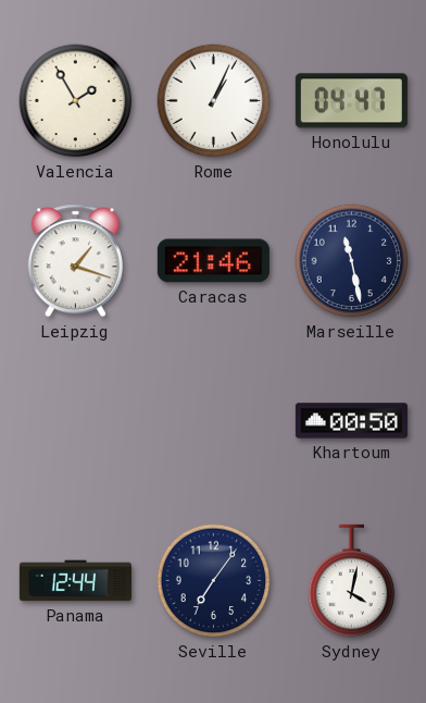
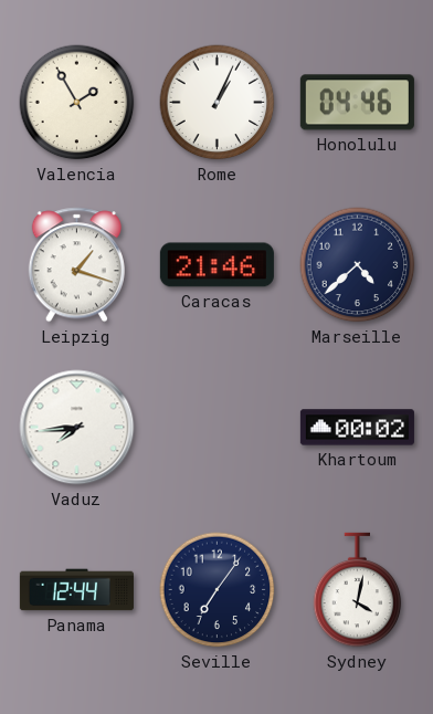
Honolulu: 04:47 -> 04:46 (357, 103)
Marseille: 11:28 -> 4:38 (358, 265)
Vaduz: none -> 7:44 (77, 428)
Khartoum: 00:50 -> 00:02 (357, 428)
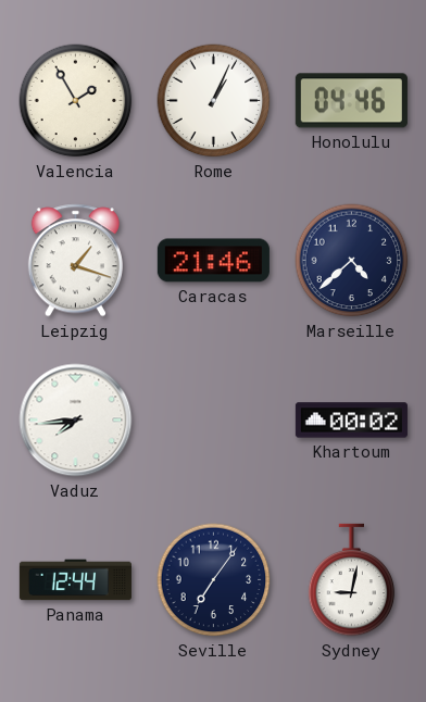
Sydney: 4:02 -> 9:02 (352, 580)
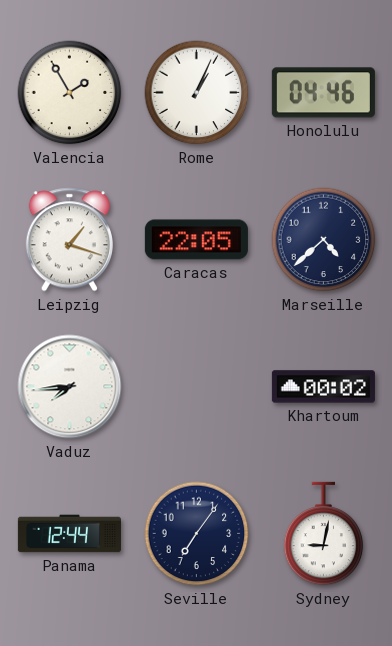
Caracas: 21:46 -> 22:05 (196, 240)
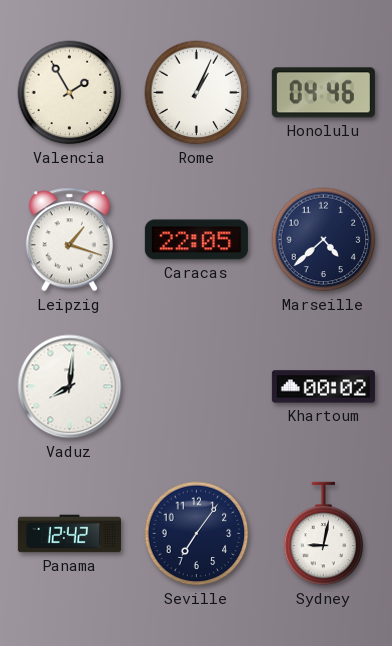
Vaduz: 7:44 -> 8:01 (70, 387)
Panama: 12:44 -> 12:42 (69, 534)
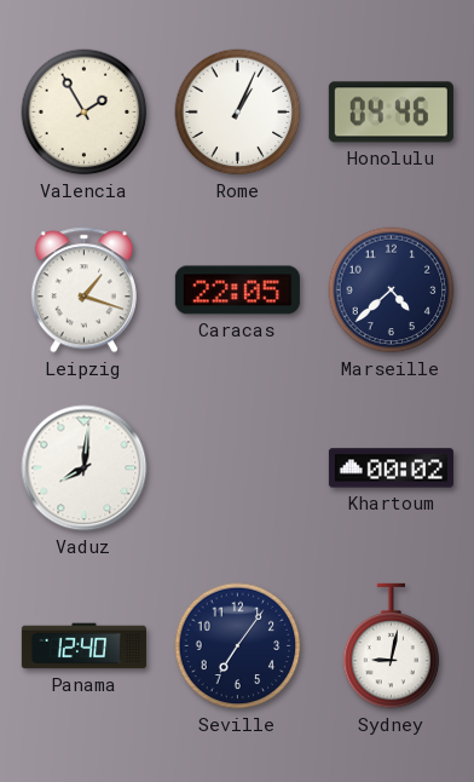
Panama: 12:42 -> 12:40 (83, 646)
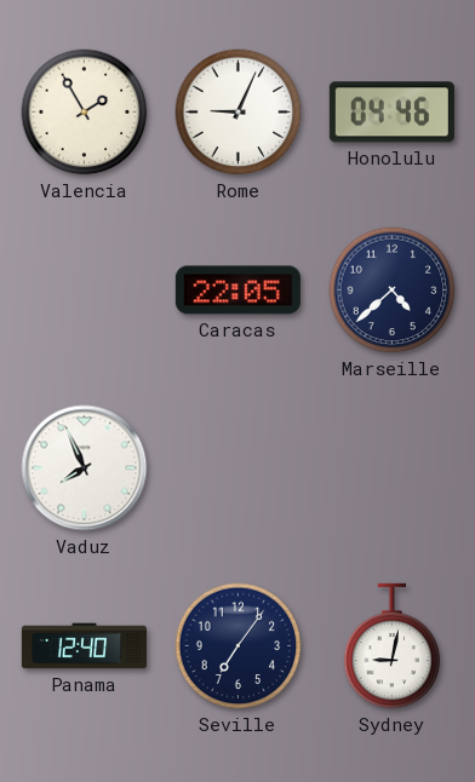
Rome: 1:04 -> 9:04 (239, 113)
Leipzig: 1:18 -> none (83, 291)
Vaduz: 8:01 -> 7:56 (85, 468)
Khartoum: 00:02 -> none (391, 468)
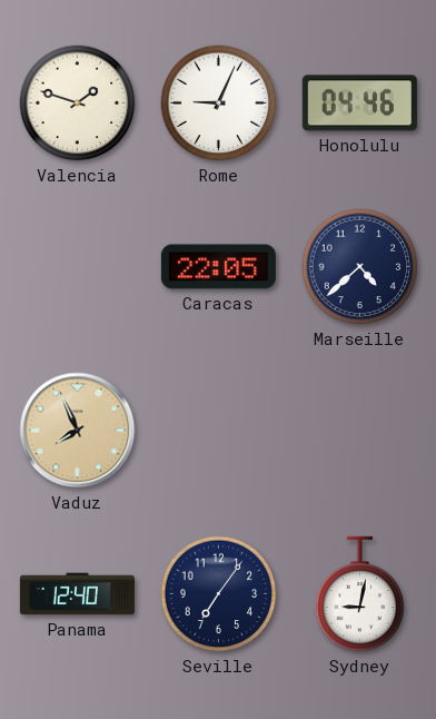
Valencia: 1:55 -> 1:48 (78, 104)
Vaduz dial: white -> champagne (78, 431)
